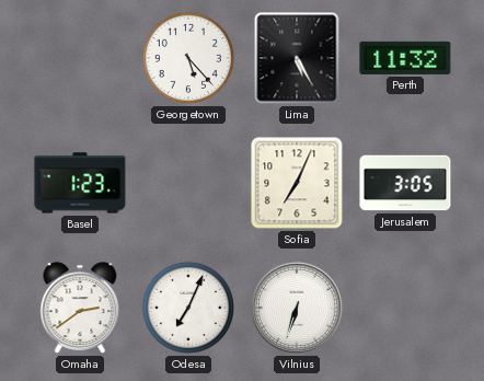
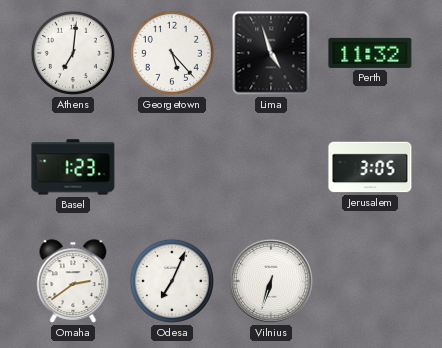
Athens: none -> 7:01 (73, 53)
Lima: 5:25 -> 4:57 (271, 53)
Sofia: 7:04 -> none (297, 183)
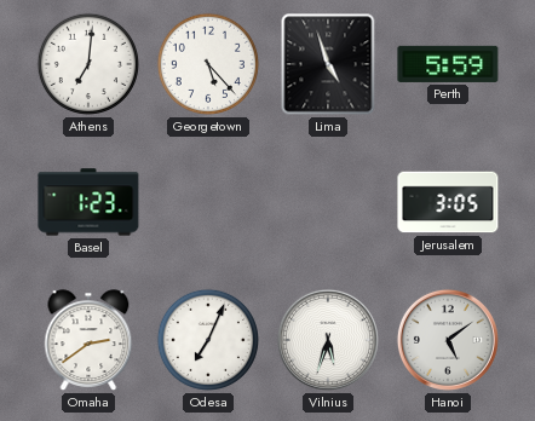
Perth: 11:32 -> 5:59 (448, 64)
Vilnius: 6:33 -> 5:33 (328, 340)
Hanoi: none -> 5:09 (448, 340)
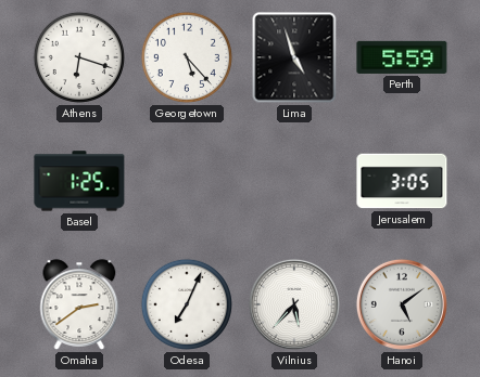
Athens: 7:01 -> 6:18 (79, 57)
Basel: 1:23 -> 1:25 (79, 181)
Vilnius: 5:33 -> 5:37 (294, 304)
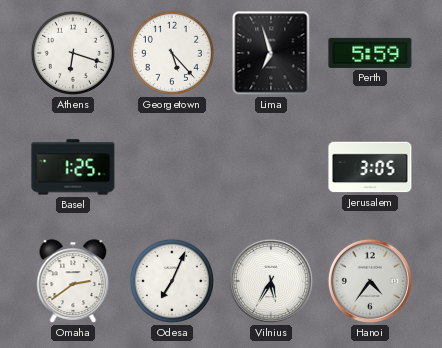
Lima: 4:57 -> 6:57 (271, 53)
Vilnius: 5:37 -> 5:35 (271, 281)
Hanoi: 5:09 -> 4:36 (370, 281)
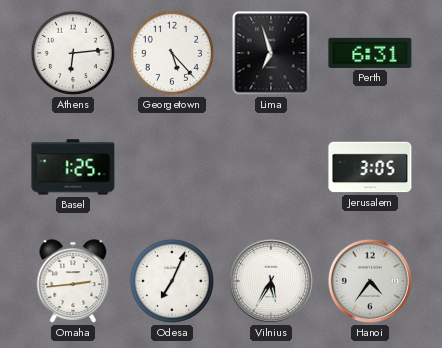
Athens: 6:18 -> 6:14 (73, 53)
Perth: 5:59 -> 6:31 (370, 53)
Omaha: 2:39 -> 2:44 (73, 281)
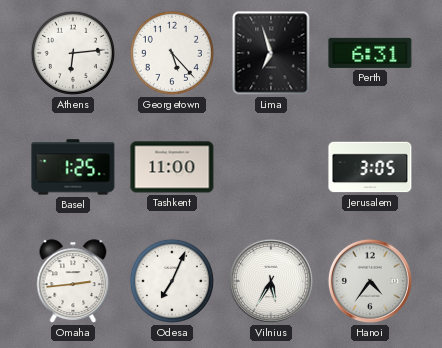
Tashkent: none -> 11:00 (172, 167)
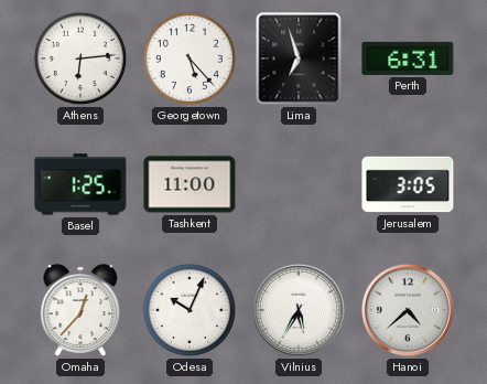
Omaha: 2:44 -> 12:37 (80, 310)
Odesa: 7:04 -> 10:04 (190, 310)
Hanoi: 4:36 -> 4:38 (408, 310)
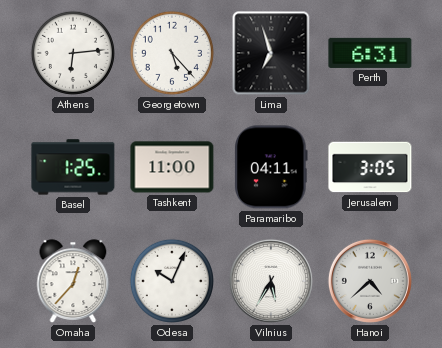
Paramaribo: none -> 04:11 (272, 167)
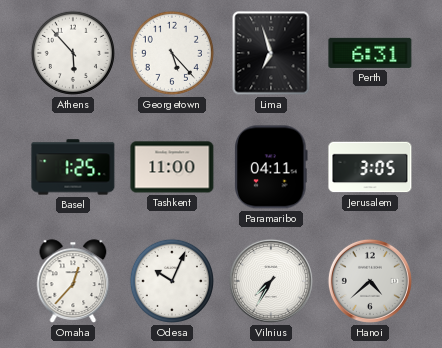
Athens: 6:14 -> 5:53 (73, 53)
Vilnius: 5:35 -> 7:35 (271, 281)
